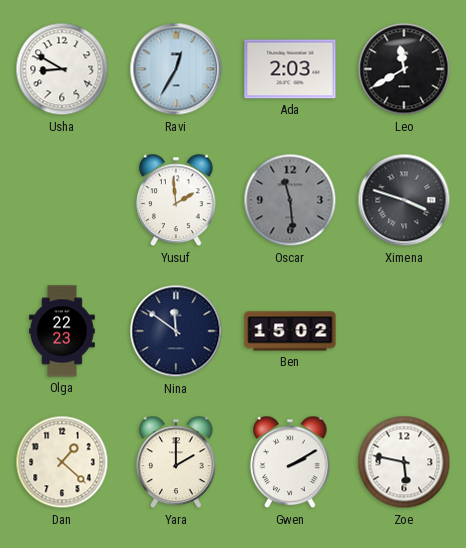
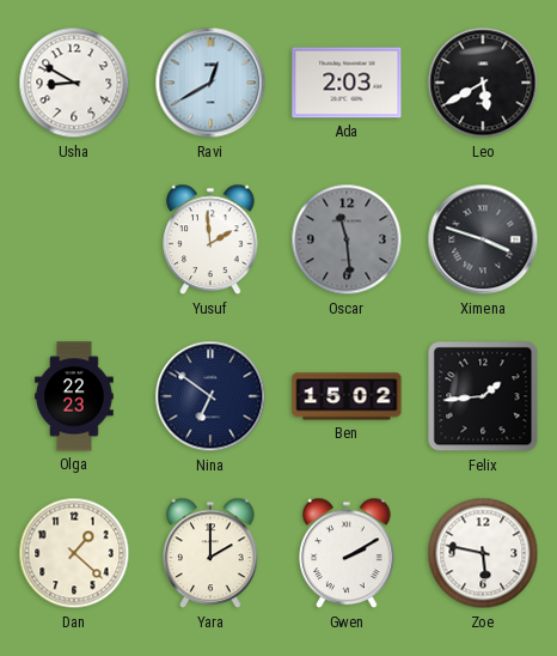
Ravi: 12:35 -> 12:40 (210, 83)
Leo: 11:40 -> 5:40 (483, 83)
Nina: 11:51 -> 6:51 (210, 396)
Felix: none -> 1:44 (483, 396)
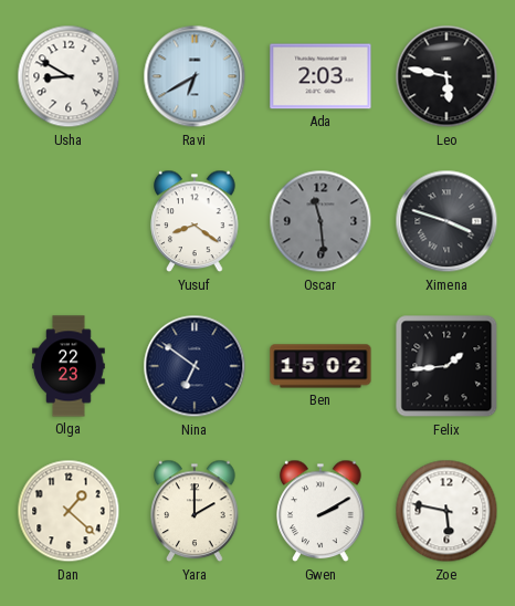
Ravi: 12:40 -> 6:40 (195, 76)
Leo: 5:40 -> 5:47 (446, 76)
Yusuf: 1:59 -> 8:21 (195, 221)
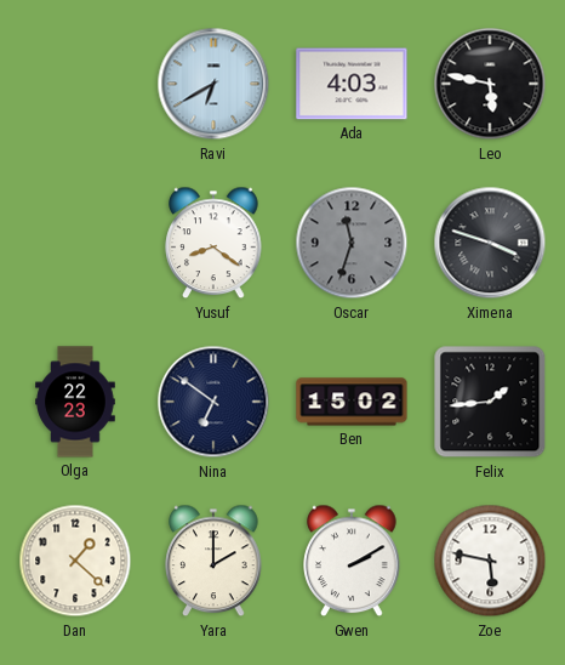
Usha: 8:50 -> none (69, 76)
Ada: 2:03 -> 4:03 (352, 84)
Oscar: 11:29 -> 11:33 (352, 243)
